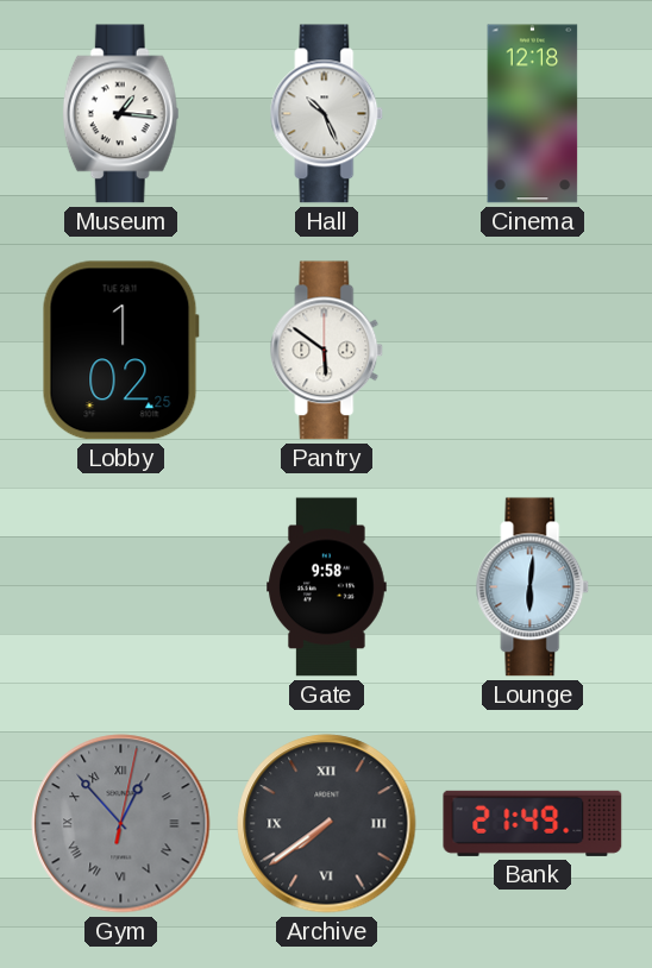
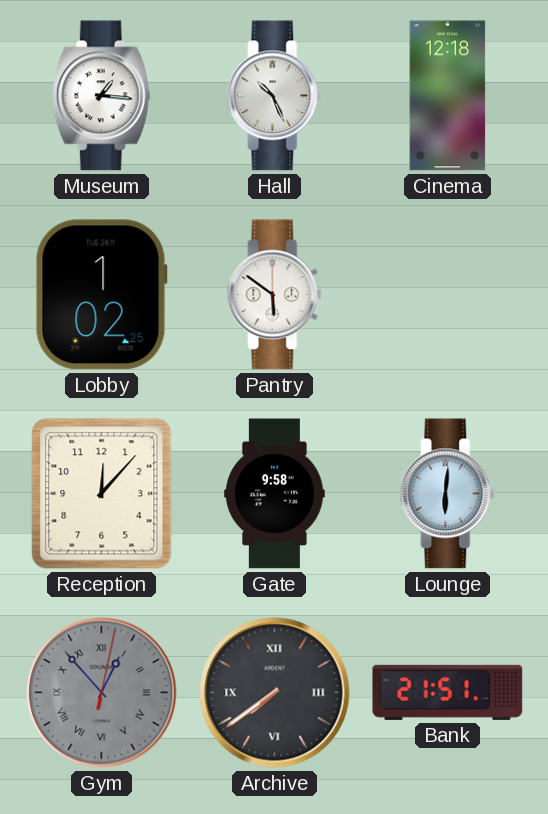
Reception: none -> 12:07 (102, 494)
Bank: 21:49 -> 21:51 (448, 692)
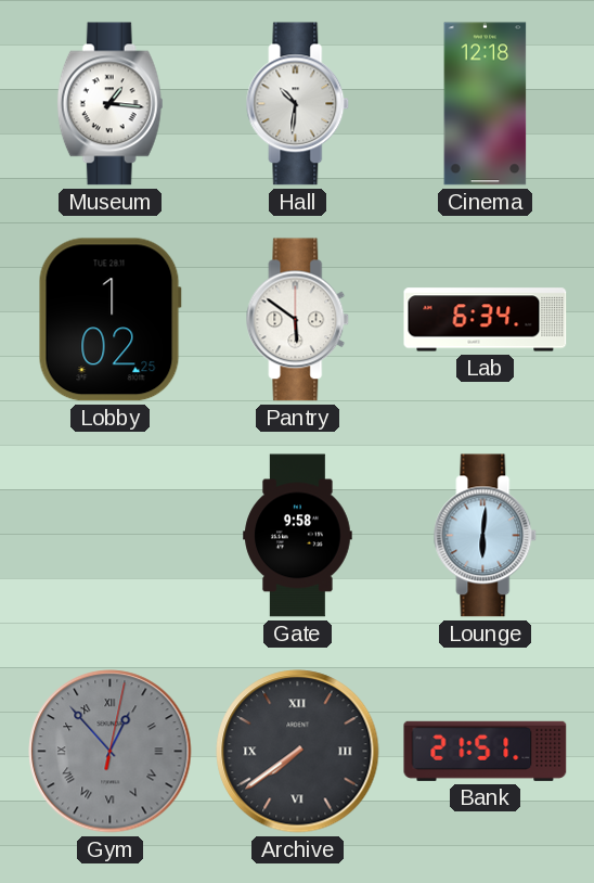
Hall: 10:26 -> 10:31 (298, 104)
Lab: none -> 6:34 (486, 320)
Reception: 12:07 -> none (102, 494)
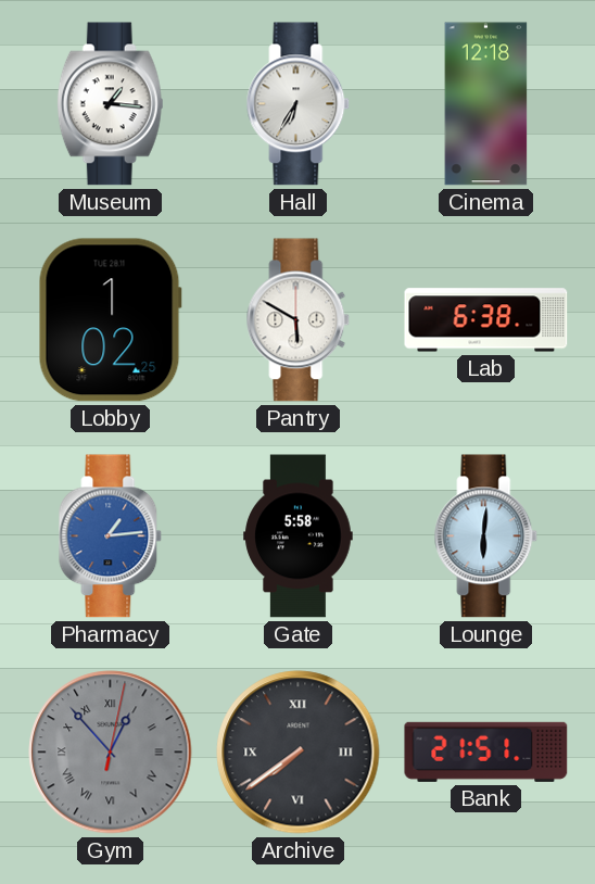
Hall: 10:31 -> 6:35 (299, 104)
Pantry: 5:51 -> 5:50 (299, 320)
Lab: 6:34 -> 6:38 (486, 320)
Pharmacy: none -> 1:14 (111, 536)
Gate: 9:58 -> 5:58 (299, 536)
